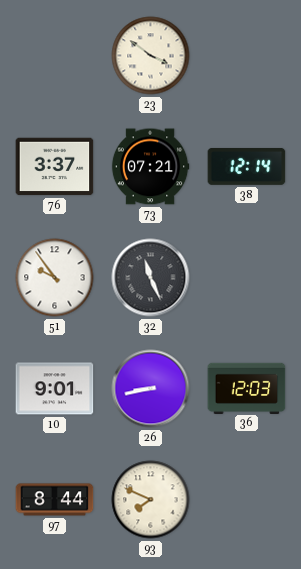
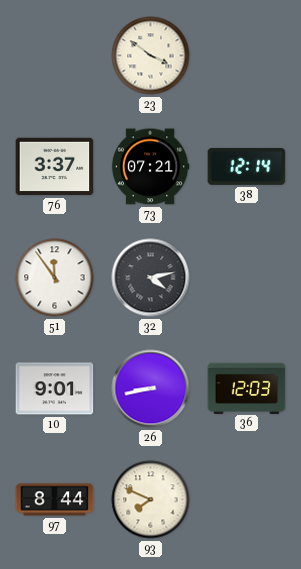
51: 9:54 -> 11:54 (55, 278)
32: 11:26 -> 4:13 (151, 278)
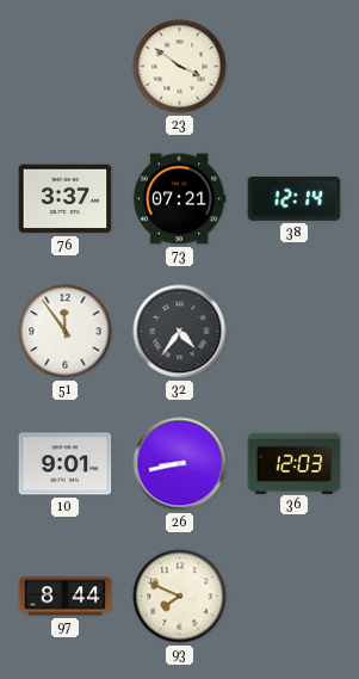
32: 4:13 -> 4:36 (180, 332)
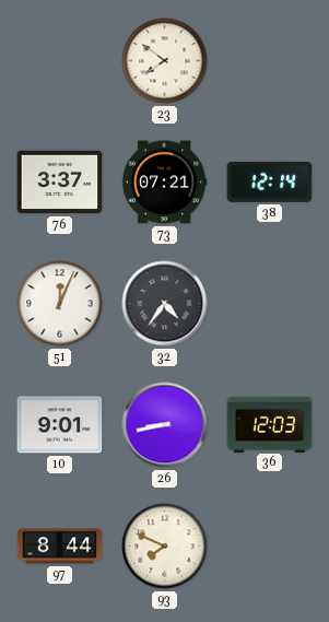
23: 3:51 -> 7:51 (165, 61)
51: 11:54 -> 12:04 (60, 304)
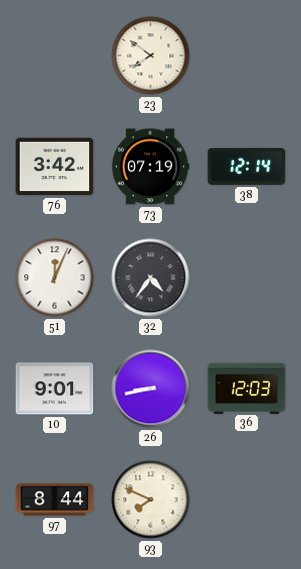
76: 3:37 -> 3:42 (55, 167)
73: 07:21 -> 07:19 (150, 167)
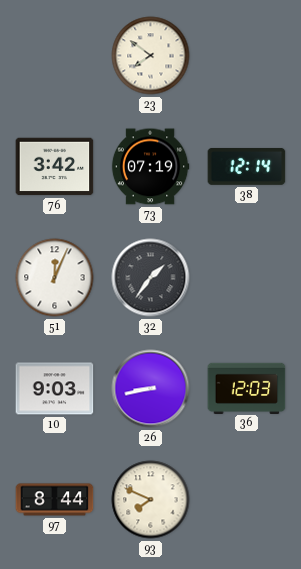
32: 4:36 -> 1:36 (151, 278)
10: 9:01 -> 9:03 (55, 389)
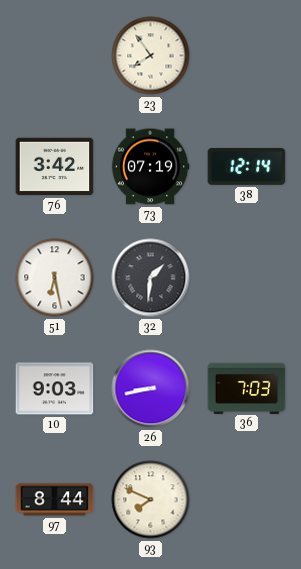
23: 7:51 -> 7:54 (151, 56)
51: 12:04 -> 6:28 (55, 278)
32: 1:36 -> 1:31 (151, 278)
36: 12:03 -> 7:03 (247, 388)
